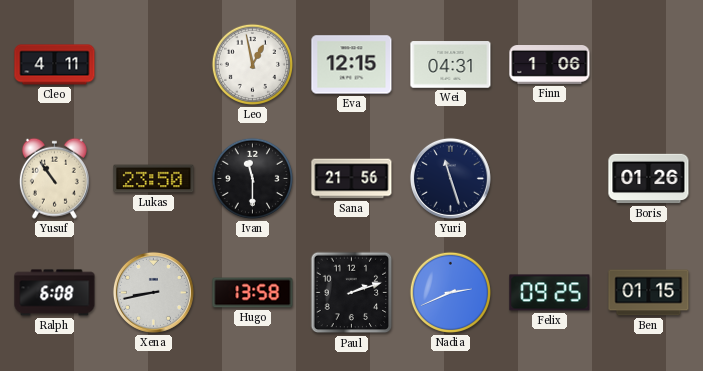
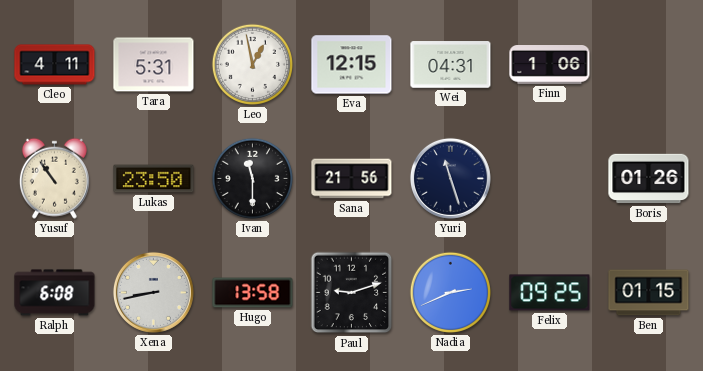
Tara: none -> 5:31 (154, 65)
Paul: 2:12 -> 9:12 (352, 293)
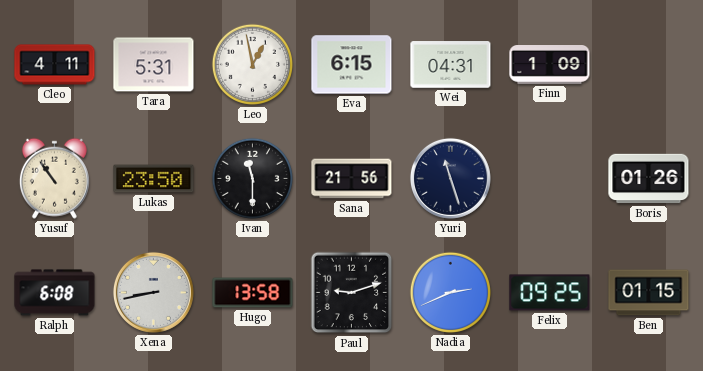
Eva: 12:15 -> 6:15 (352, 65)
Finn: 1:06 -> 1:09 (550, 65)
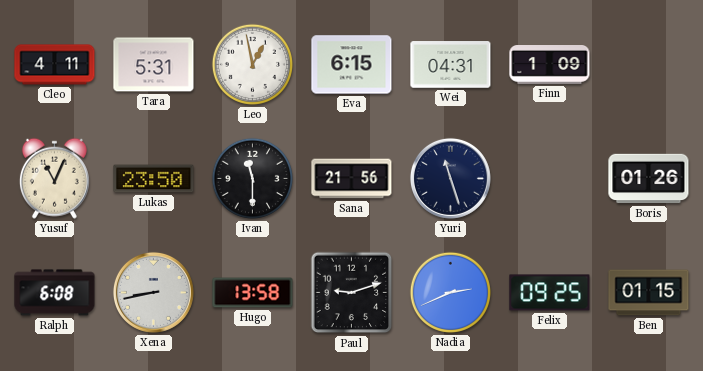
Yusuf: 10:54 -> 11:04 (54, 178)
